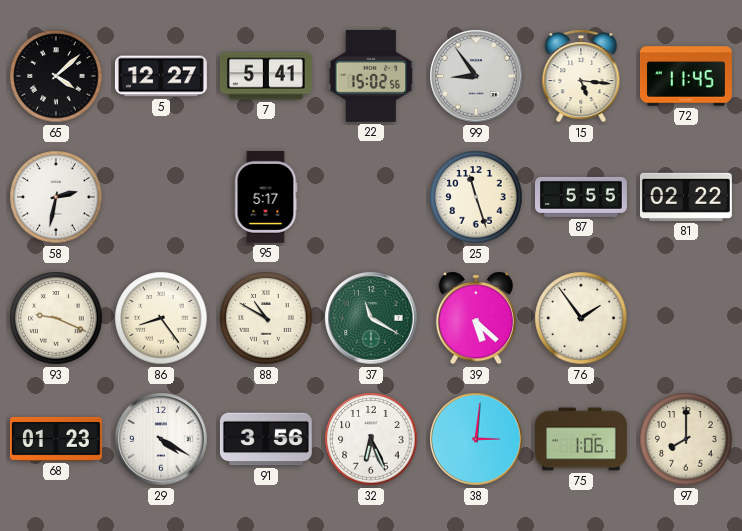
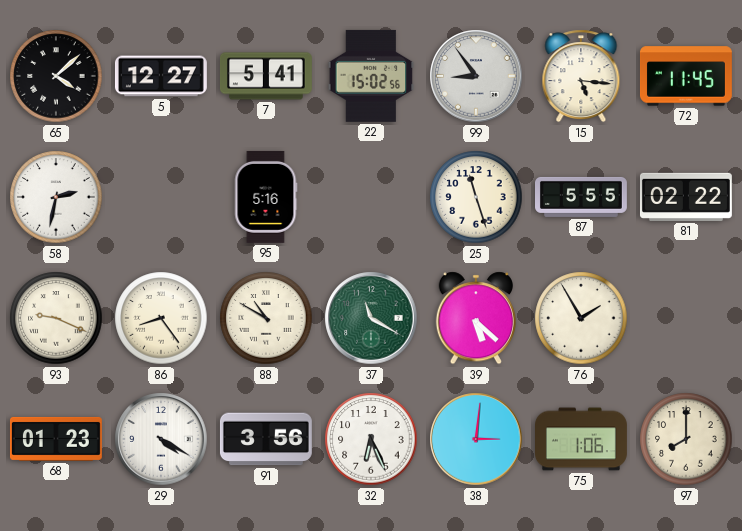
95: 5:17 -> 5:16 (266, 197)
76: 1:54 -> 1:55 (581, 318)
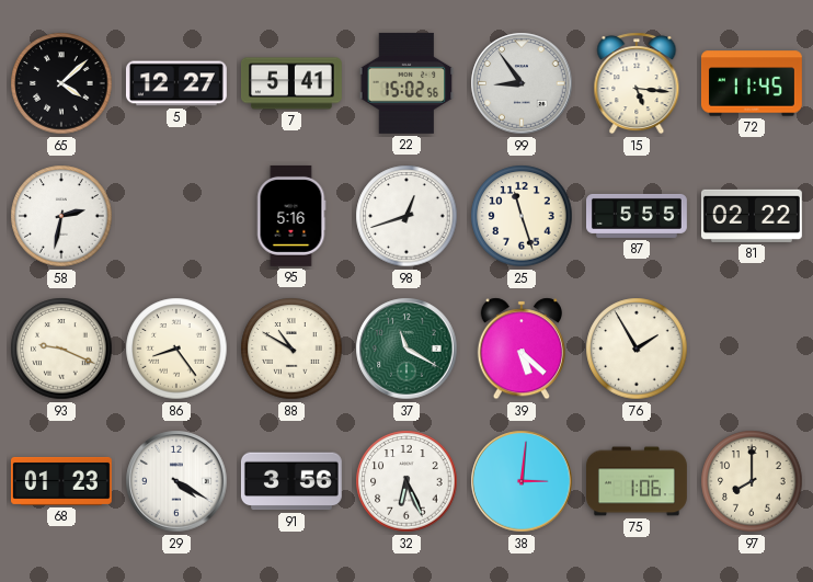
98: none -> 12:42 (406, 216)
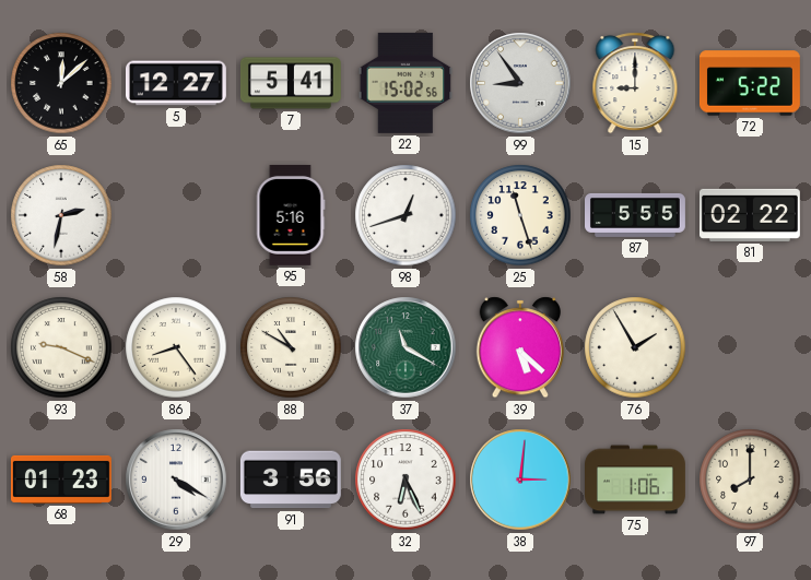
65: 4:08 -> 12:08 (61, 83)
15: 5:16 -> 9:00 (635, 83)
72: 11:45 -> 5:22 (750, 83)
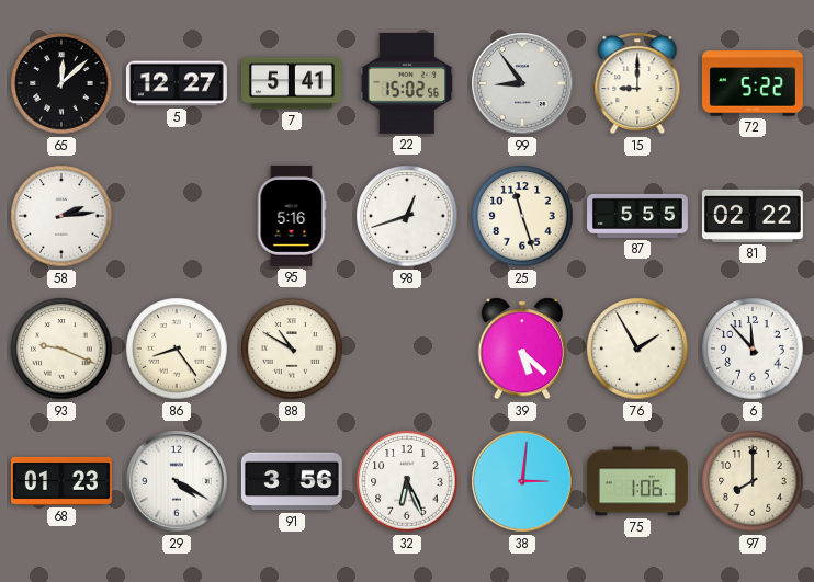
58: 2:32 -> 2:14 (61, 216)
37: 11:20 -> none (405, 347)
6: none -> 11:53 (753, 349)
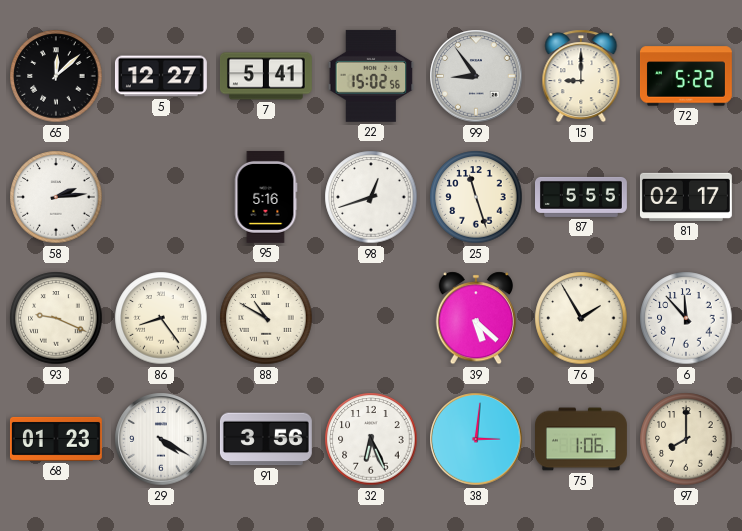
81: 02:22 -> 02:17 (686, 197)
